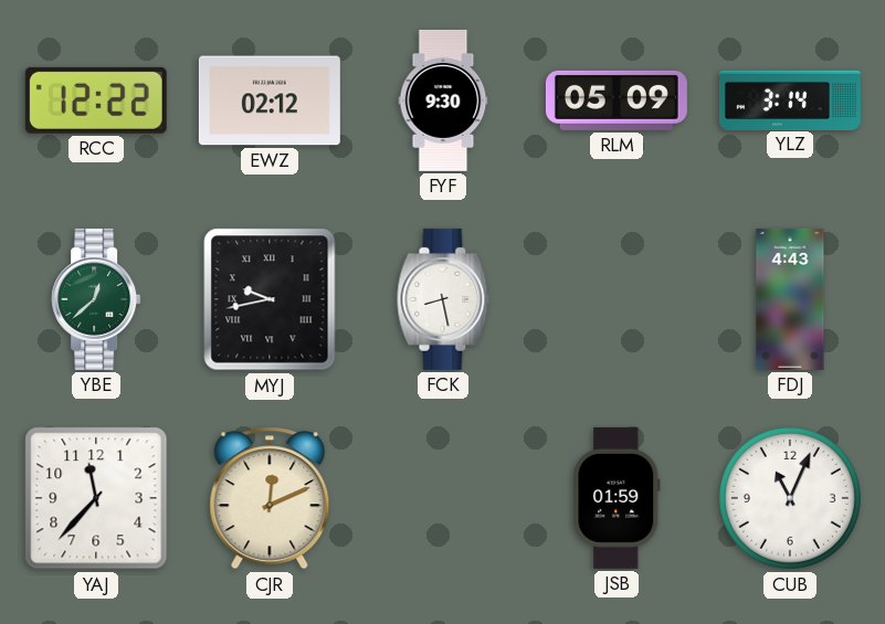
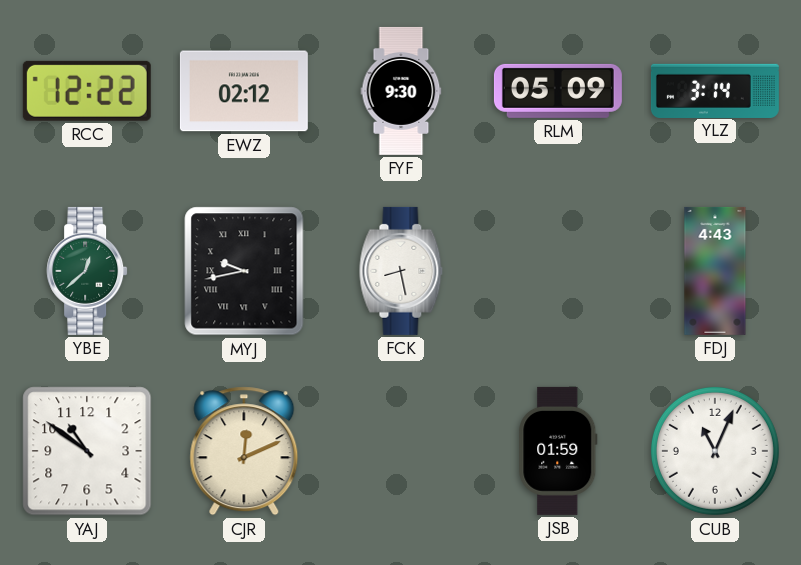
YAJ: 11:37 -> 10:51 (87, 451)
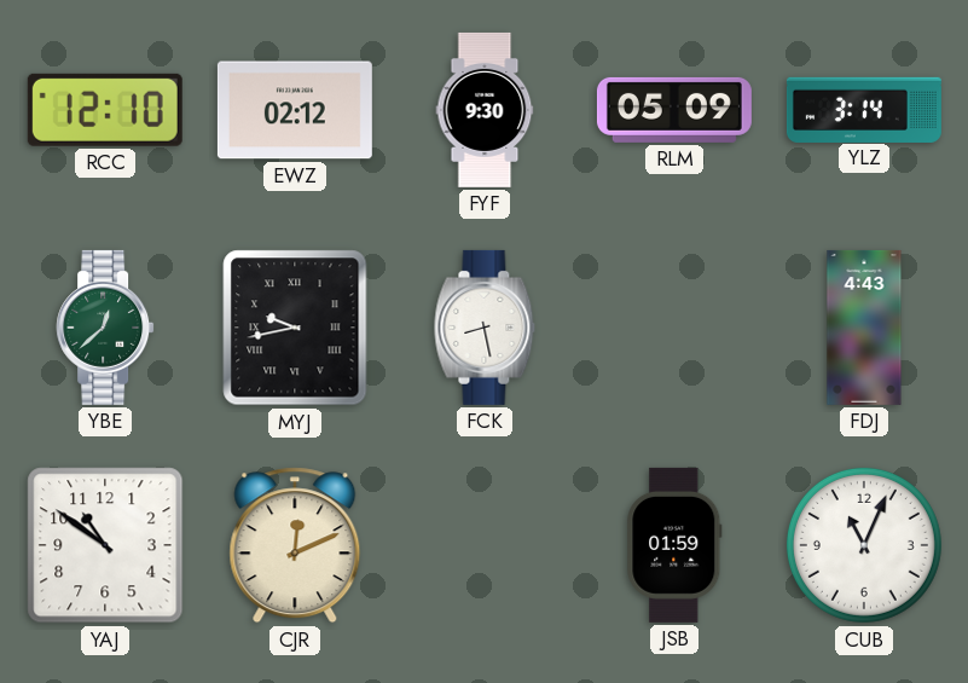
RCC: 12:22 -> 12:10 (105, 110)
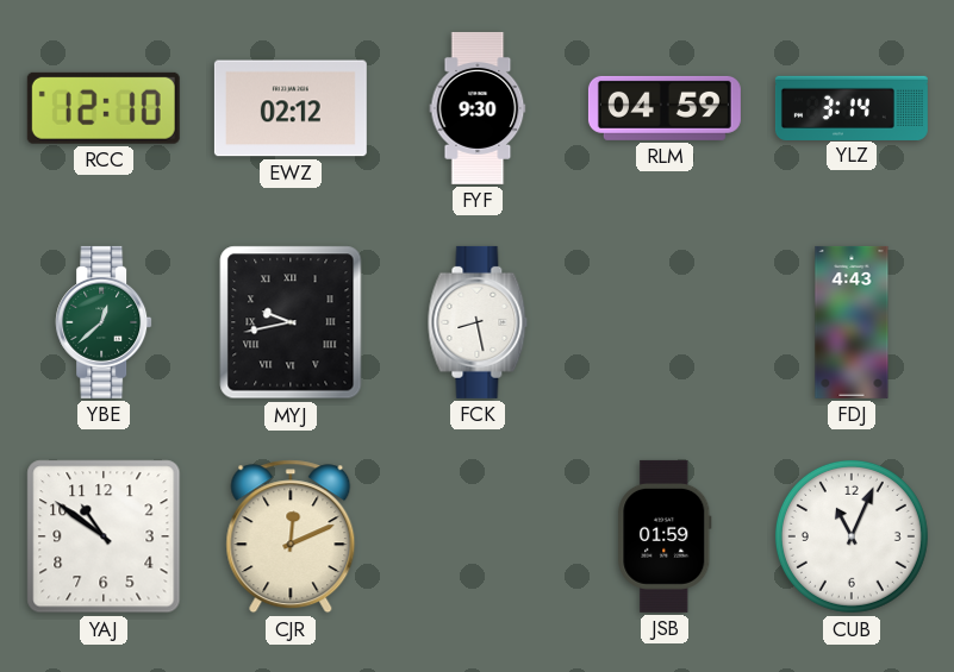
RLM: 05:09 -> 04:59 (665, 108)
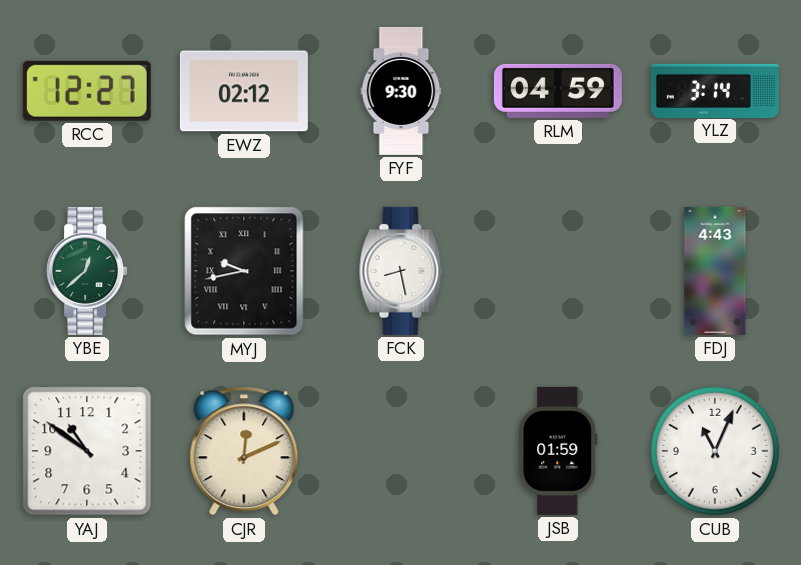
RCC: 12:10 -> 12:27 (87, 91)
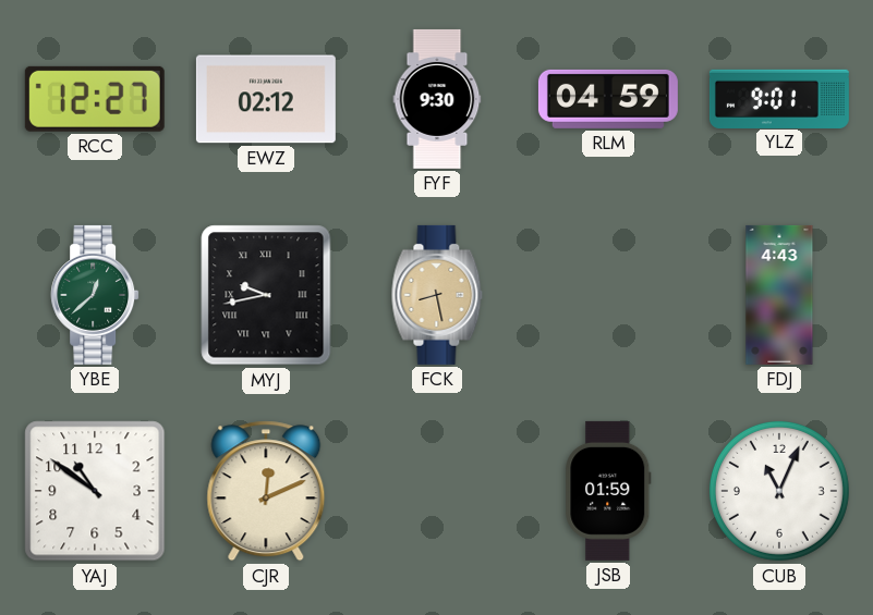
YLZ: 3:14 -> 9:01 (779, 98)
FCK dial: white -> champagne (437, 295)
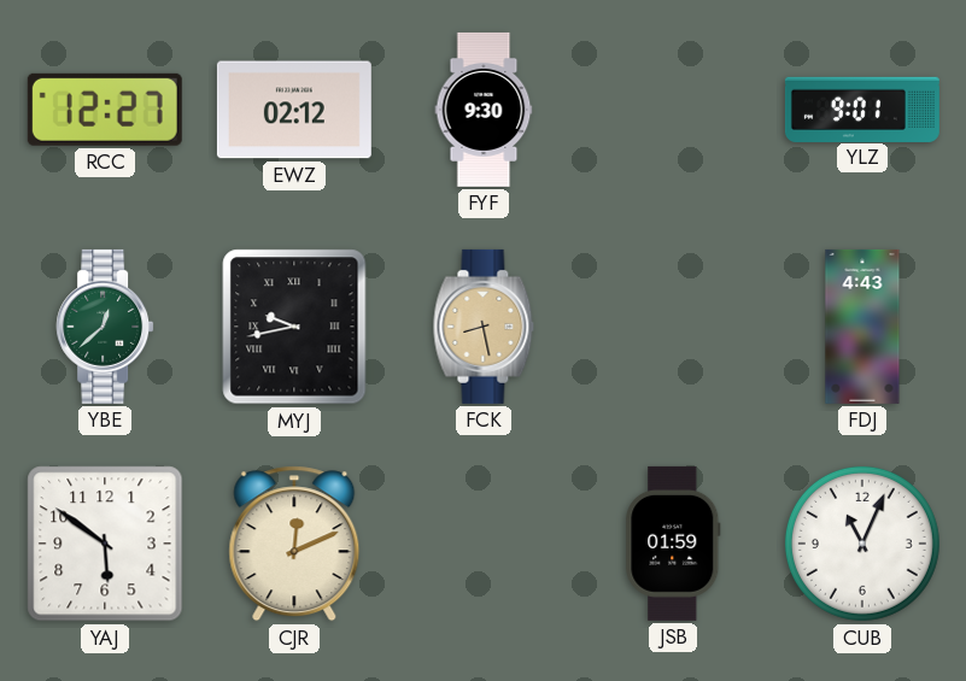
RLM: 04:59 -> none (608, 99)
YAJ: 10:51 -> 5:51 (105, 544)
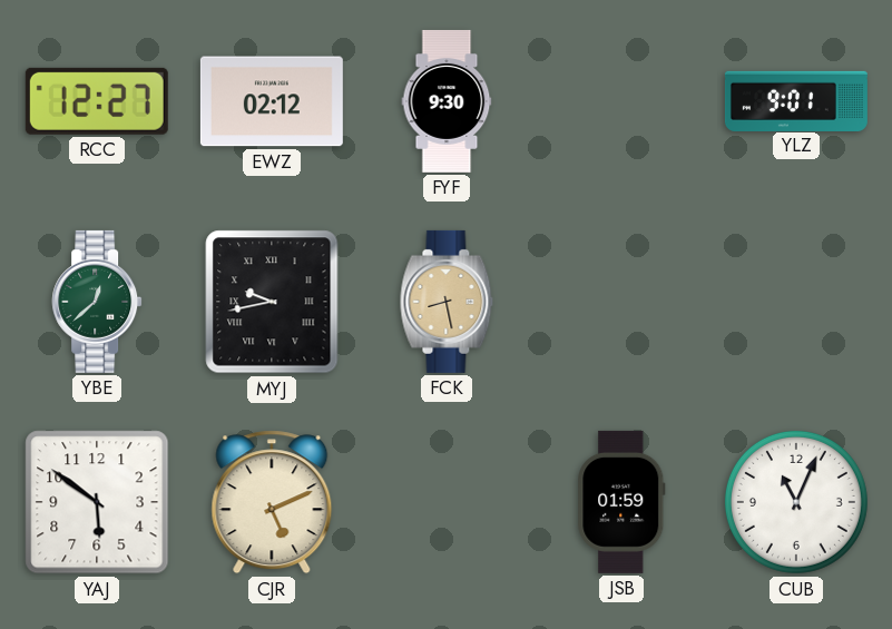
FDJ: 4:43 -> none (862, 327)
CJR: 12:11 -> 5:11 (272, 502)
